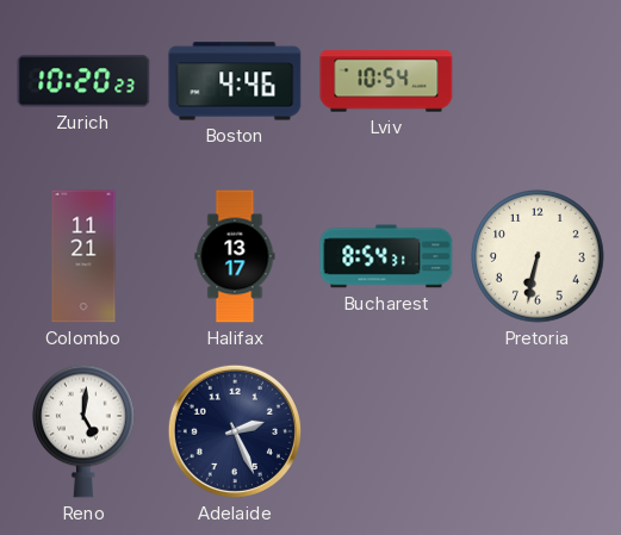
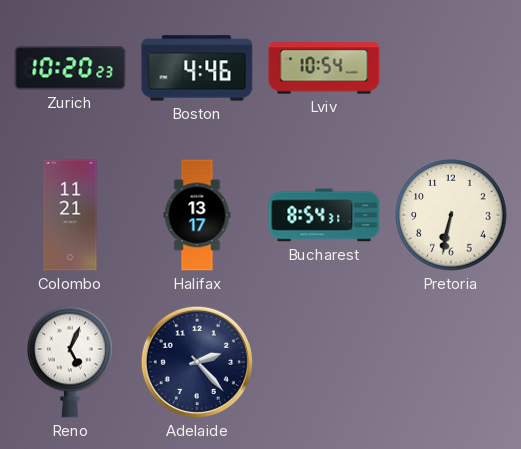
Reno: 5:01 -> 5:04 (71, 362)
Adelaide: 2:26 -> 2:23 (197, 362)
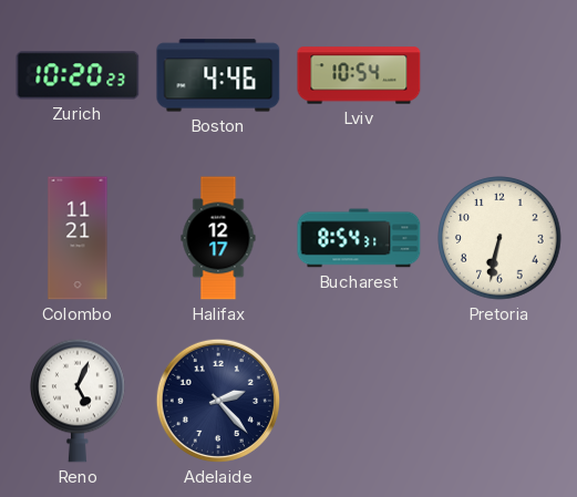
Halifax: 13:17 -> 12:17 (218, 238)
